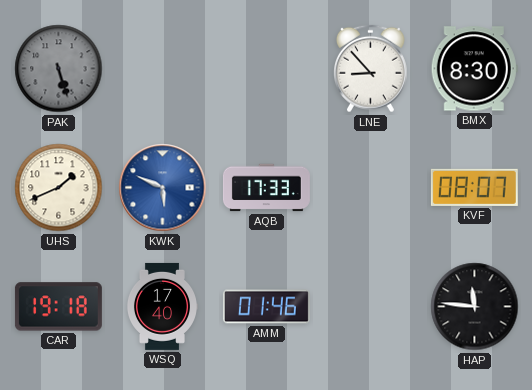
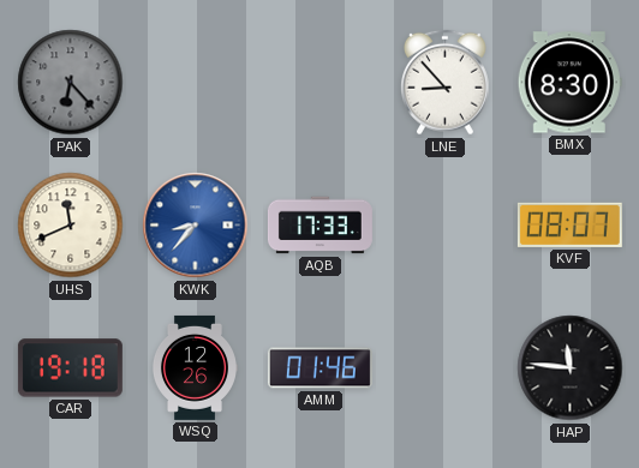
PAK: 5:27 -> 6:23 (71, 83)
UHS: 1:41 -> 11:41 (71, 226)
KWK: 5:49 -> 8:37 (196, 226)
WSQ: 17:40 -> 12:26 (193, 367)
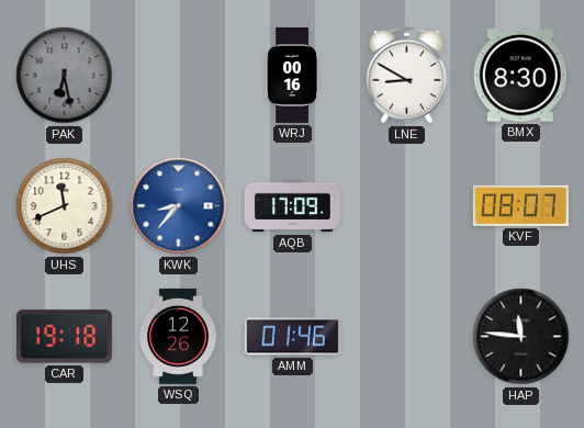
PAK: 6:23 -> 6:28 (65, 76)
WRJ: none -> 00:16 (293, 75)
LNE: 8:53 -> 8:50 (407, 76)
AQB: 17:33 -> 17:09 (292, 206)
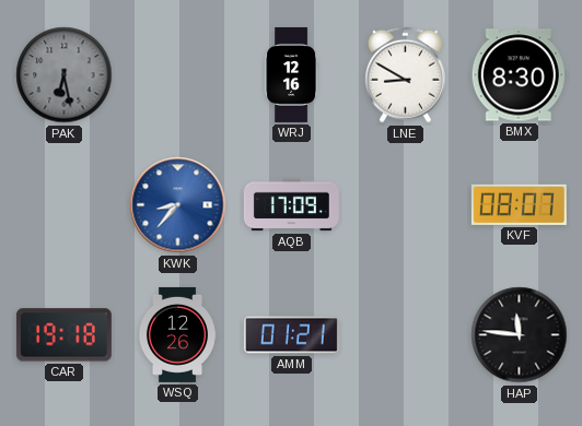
WRJ: 00:16 -> 12:16 (292, 74)
UHS: 11:41 -> none (65, 206)
AMM: 01:46 -> 01:21 (291, 335)
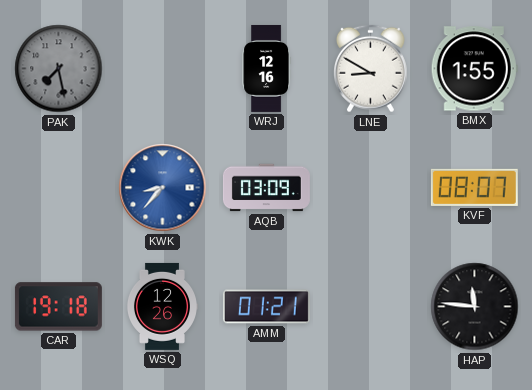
PAK: 6:28 -> 7:28 (59, 69)
BMX: 8:30 -> 1:55 (474, 69)
AQB: 17:09 -> 03:09 (266, 188)
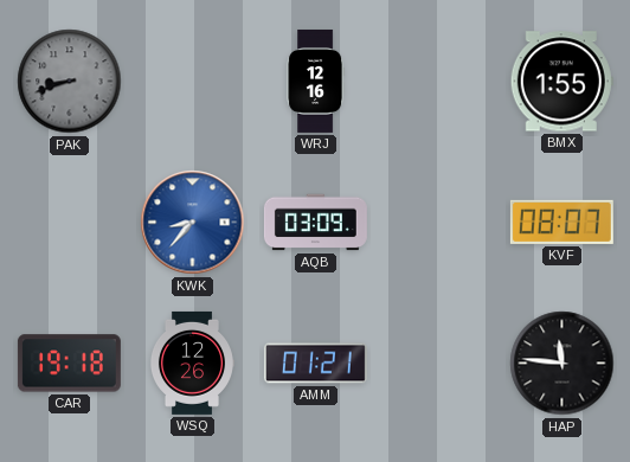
PAK: 7:28 -> 8:42 (70, 82)
LNE: 8:50 -> none (371, 69)
